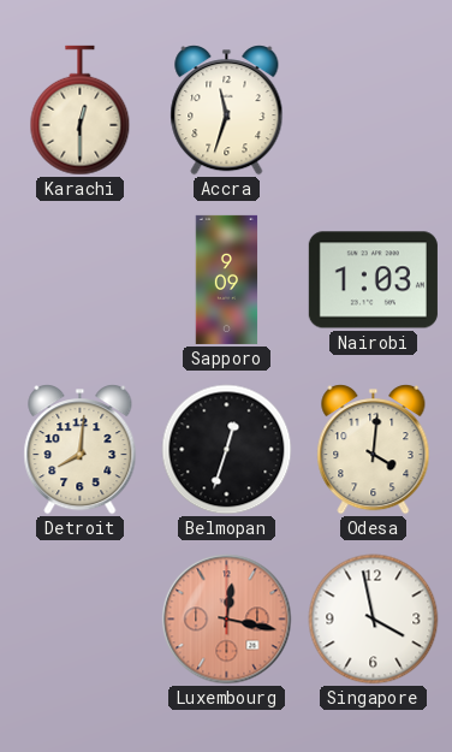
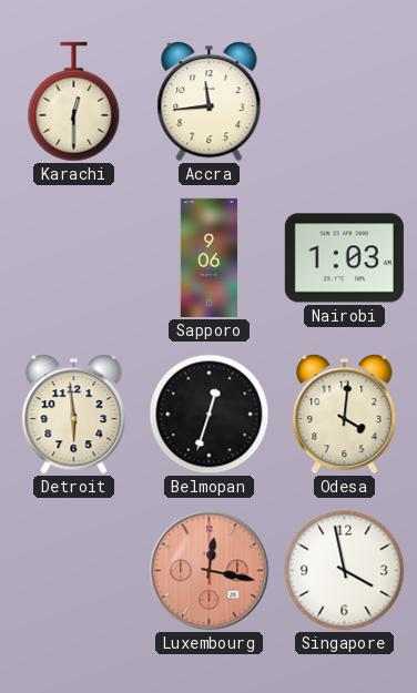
Accra: 11:33 -> 11:44 (210, 102)
Sapporo: 9:09 -> 9:06 (210, 257)
Detroit: 8:01 -> 5:59 (74, 415)
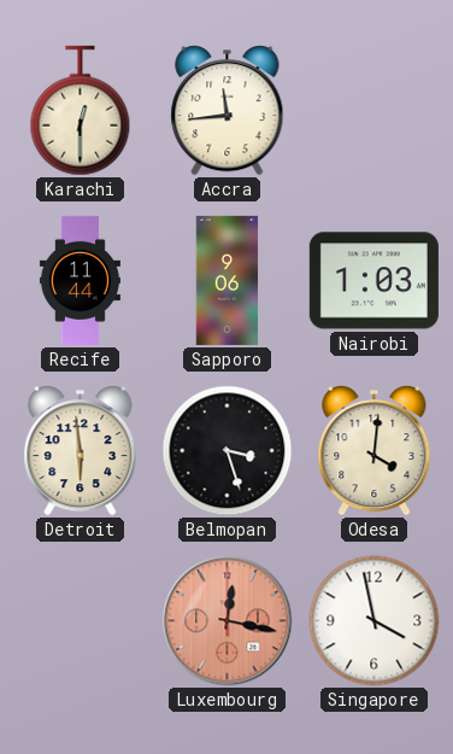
Recife: none -> 11:44 (80, 280)
Belmopan: 12:33 -> 3:27 (228, 451)
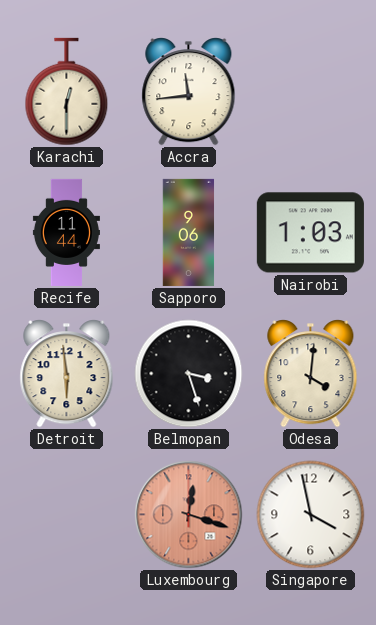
Luxembourg: 12:17 -> 12:18 (189, 515)
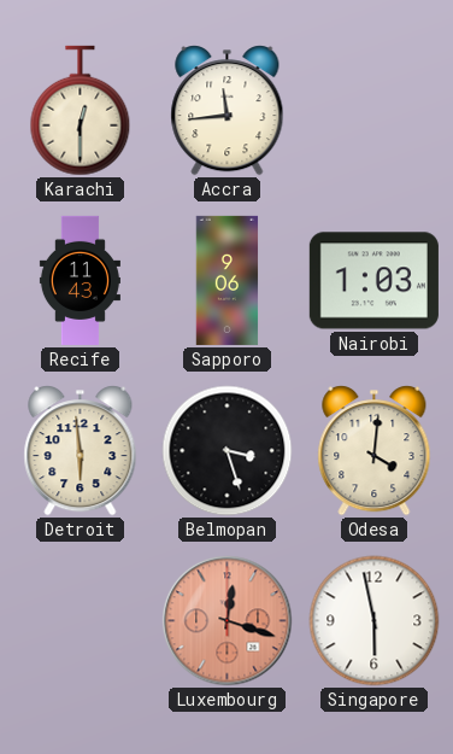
Recife: 11:44 -> 11:43 (80, 280)
Singapore: 3:58 -> 5:58 (375, 621)
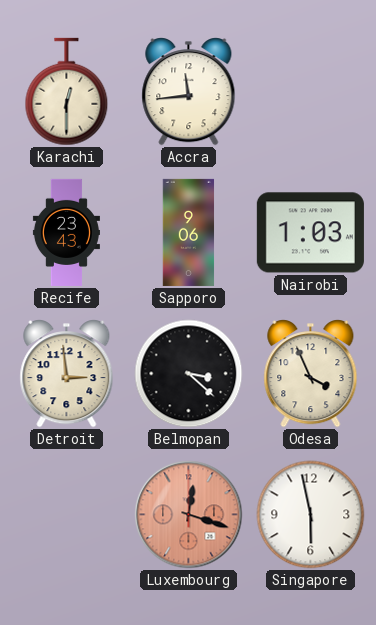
Recife: 11:43 -> 23:43 (66, 232)
Detroit: 5:59 -> 2:59 (67, 374)
Belmopan: 3:27 -> 3:22 (189, 374)
Odesa: 4:01 -> 3:56 (311, 374)
